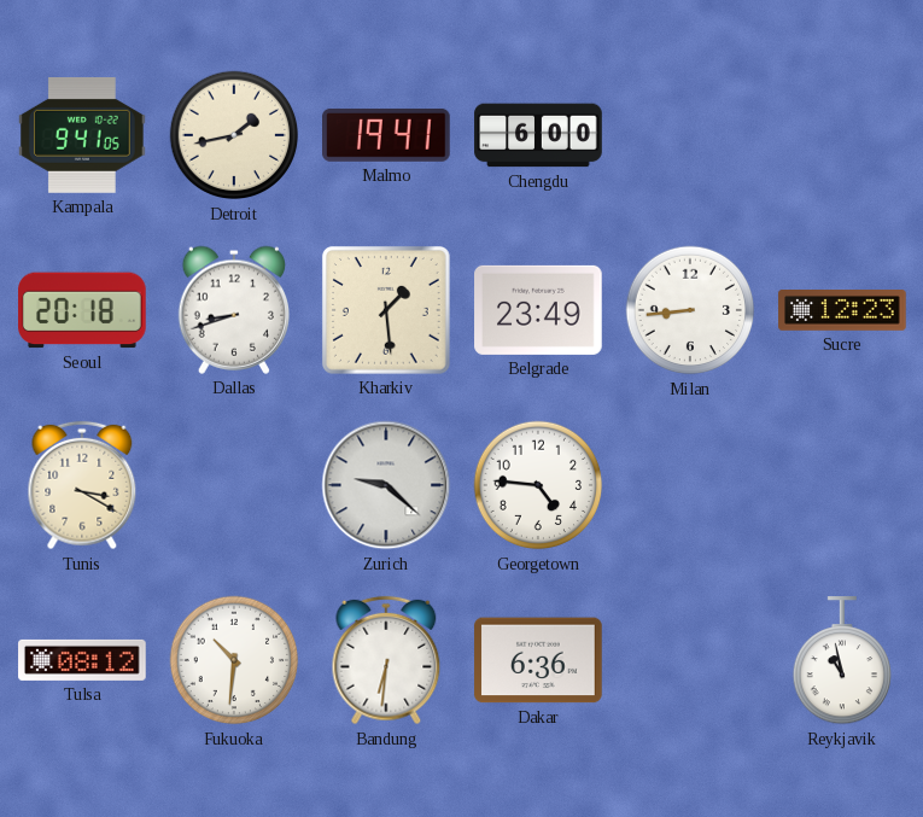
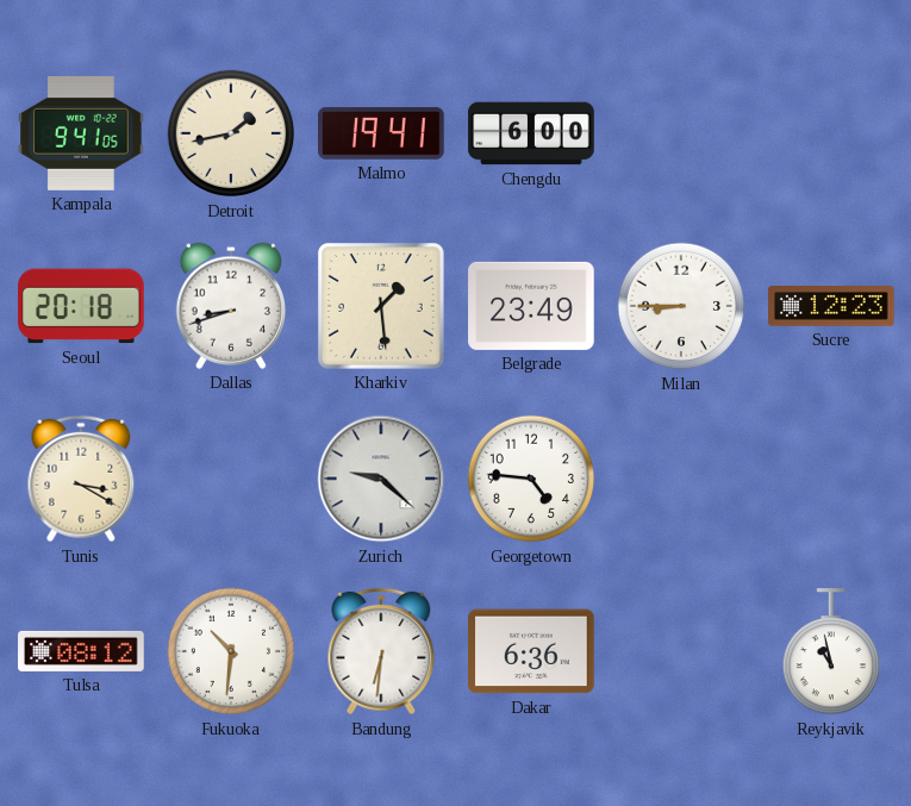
Milan: 8:44 -> 8:45 (681, 306)
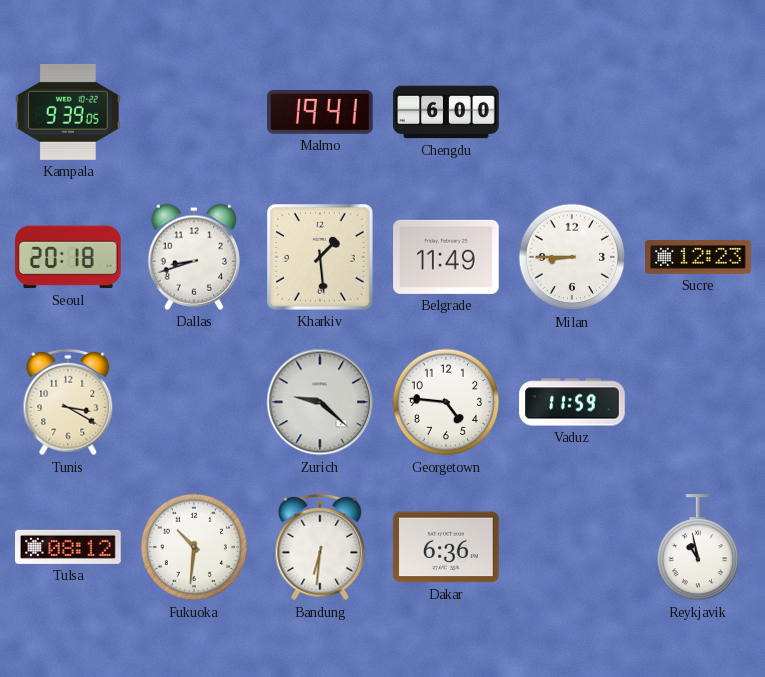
Kampala: 9:41 -> 9:39 (69, 112)
Detroit: 1:43 -> none (231, 133)
Belgrade: 23:49 -> 11:49 (446, 257)
Vaduz: none -> 11:59 (572, 402)
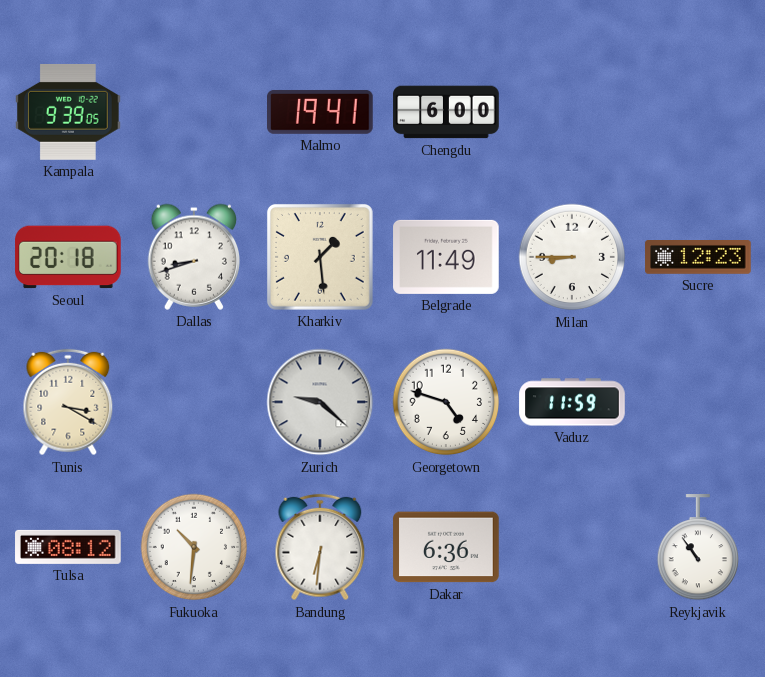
Georgetown: 4:46 -> 4:48 (446, 402)
Reykjavik: 10:58 -> 10:54 (697, 548)
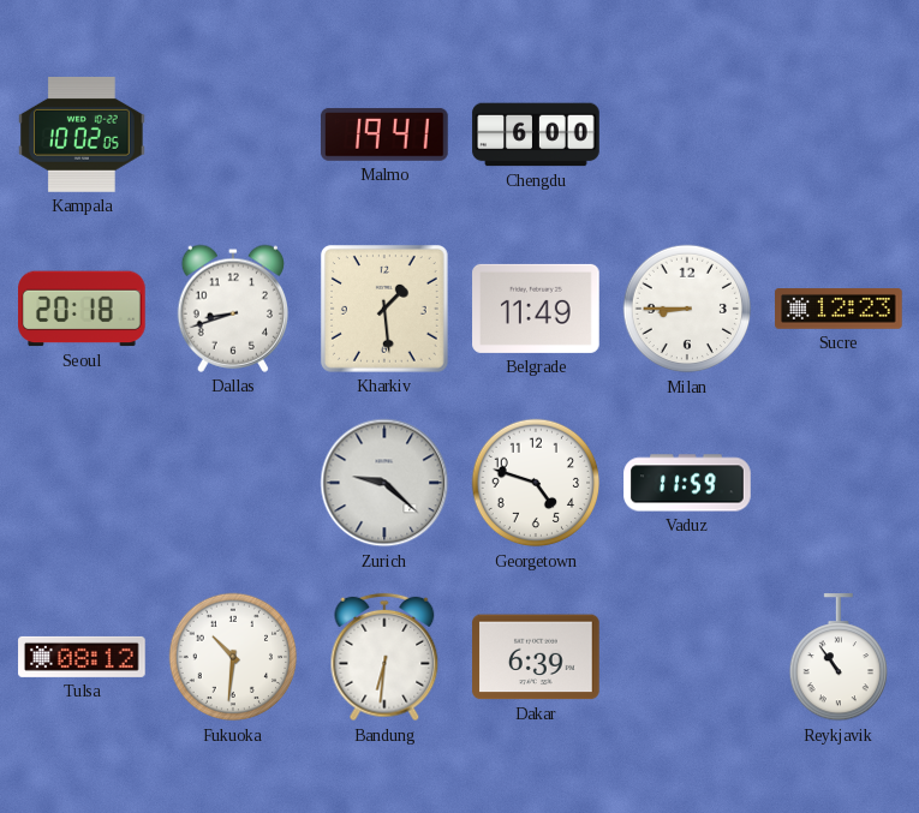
Kampala: 9:39 -> 10:02 (83, 134)
Tunis: 3:20 -> none (68, 402)
Dakar: 6:36 -> 6:39 (536, 657)
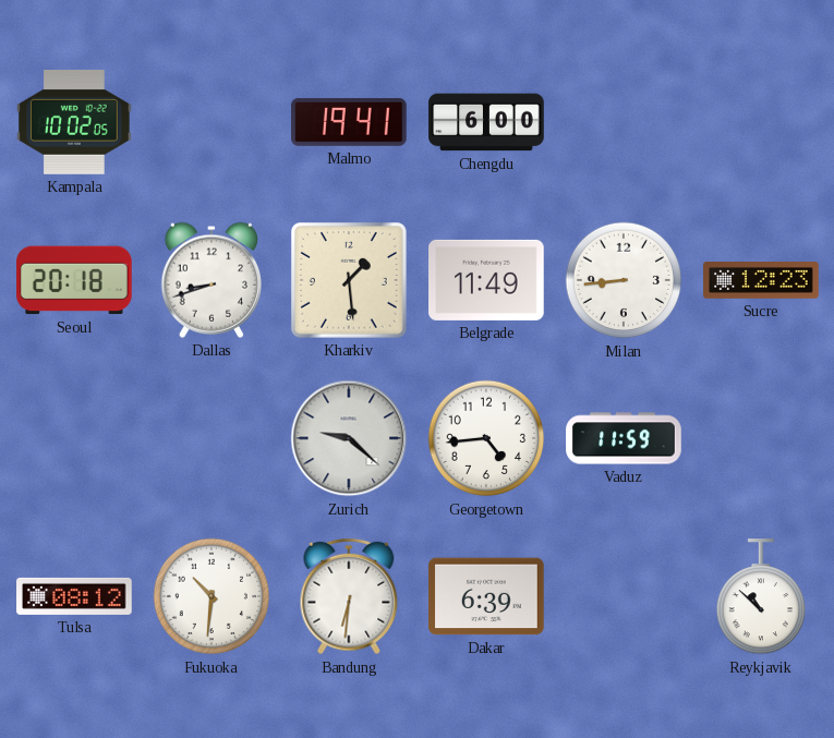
Milan: 8:45 -> 8:44 (624, 280)
Georgetown: 4:48 -> 4:44 (486, 438)
Reykjavik: 10:54 -> 10:52 (760, 597)
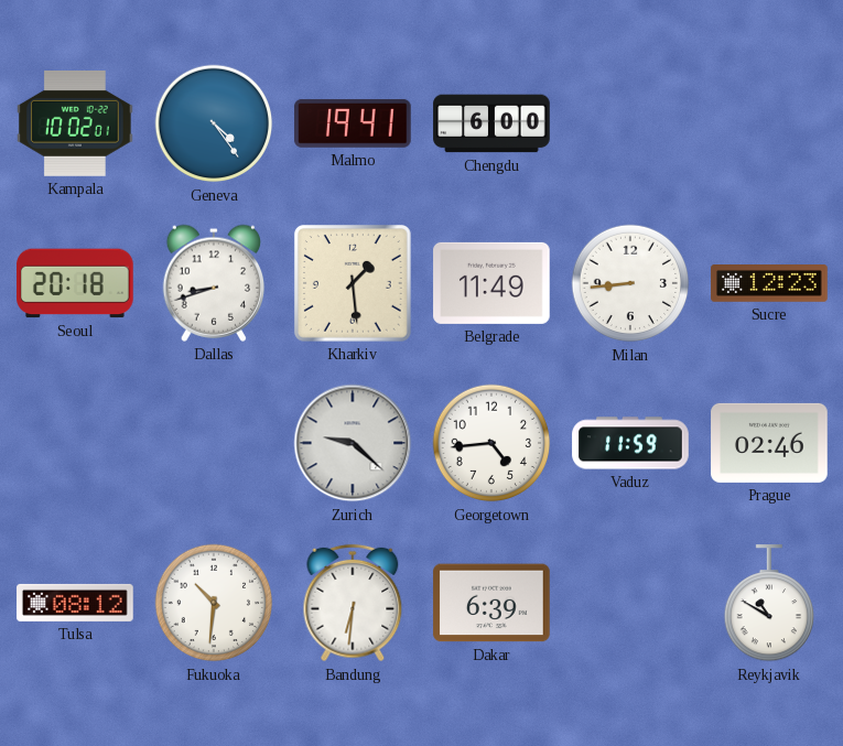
Kampala: 10:02:05 -> 10:02:01 (76, 123)
Geneva: none -> 4:24 (214, 123)
Prague: none -> 02:46 (769, 443)
Reykjavik: 10:52 -> 10:50 (768, 604)
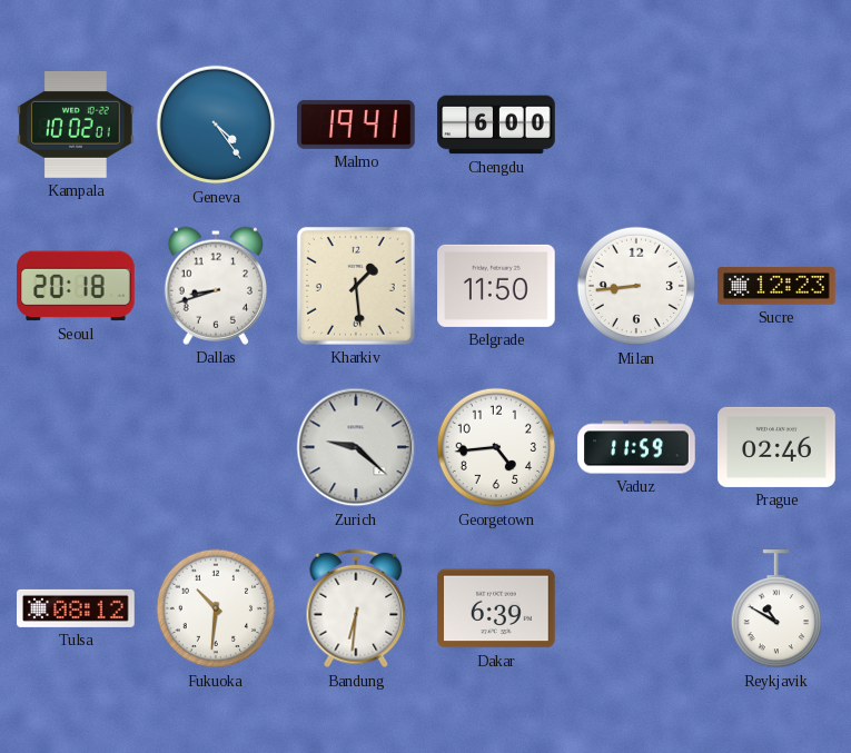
Belgrade: 11:49 -> 11:50 (496, 286)
